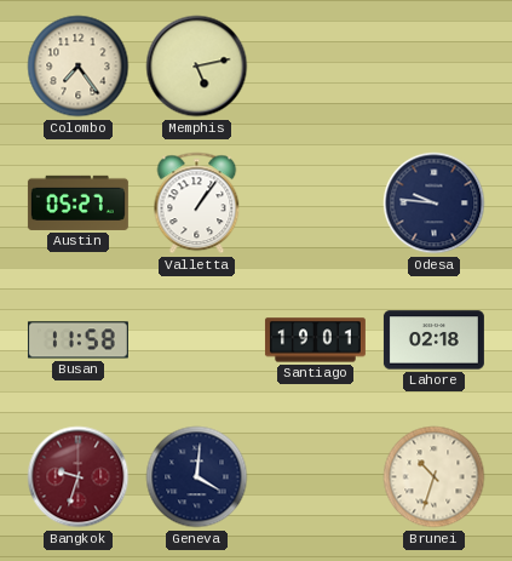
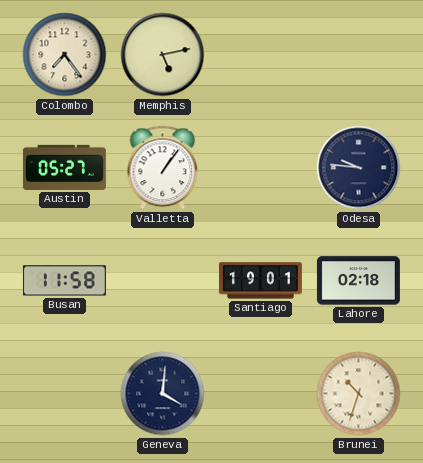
Bangkok: 9:33 -> none (79, 477)
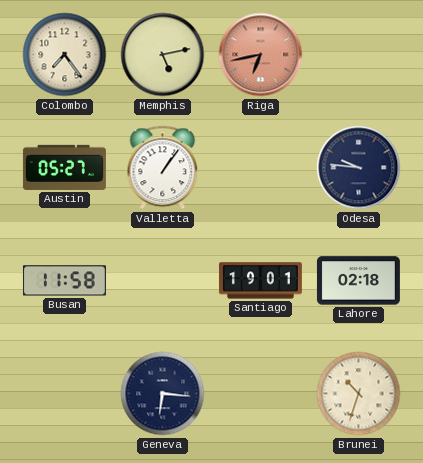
Riga: none -> 6:43 (261, 55)
Geneva: 4:01 -> 6:16 (163, 394)
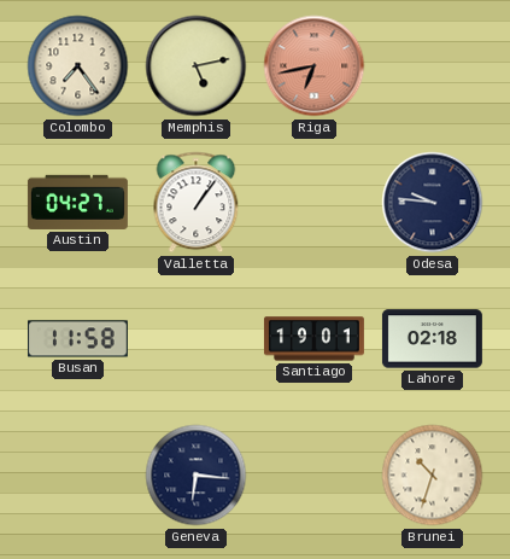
Austin: 05:27 -> 04:27 (77, 202)
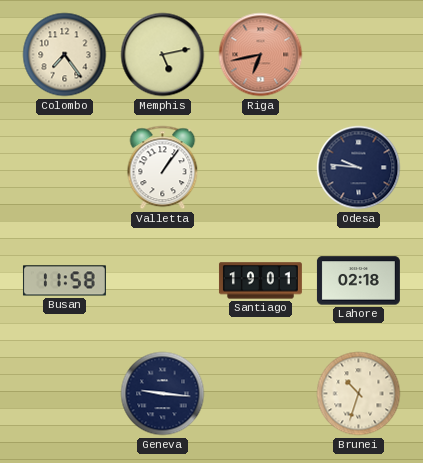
Austin: 04:27 -> none (77, 202)
Geneva: 6:16 -> 9:16 (163, 394)
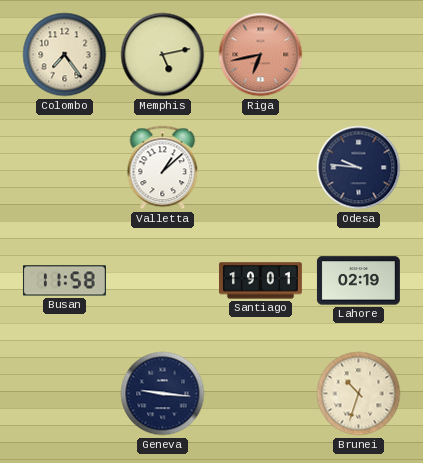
Valletta: 1:06 -> 1:08 (163, 168)
Lahore: 02:18 -> 02:19 (358, 281)
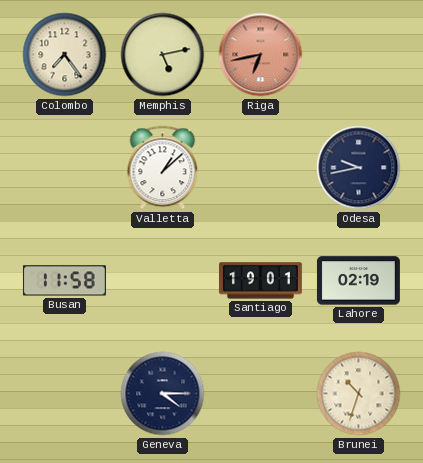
Odesa: 9:46 -> 9:43 (359, 168)
Geneva: 9:16 -> 4:15 (163, 394)
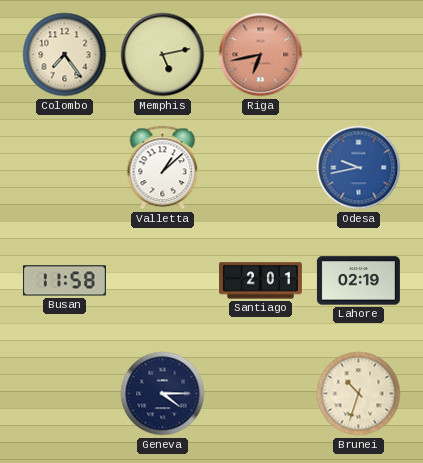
Odesa dial: navy -> blue (359, 168)
Santiago: 19:01 -> 2:01 (260, 281)
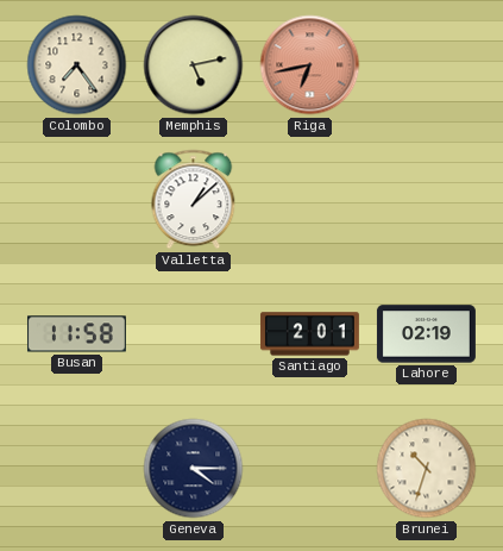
Odesa: 9:43 -> none (359, 168)
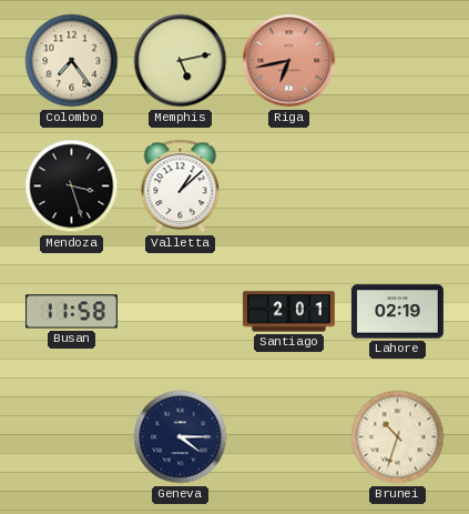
Mendoza: none -> 3:27 (72, 187)
